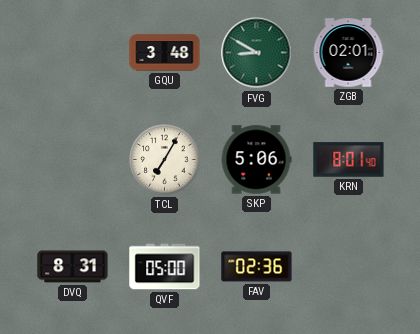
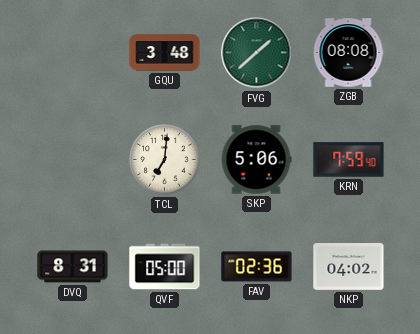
FVG: 8:50 -> 1:38 (257, 53)
ZGB: 02:01 -> 08:08 (348, 53)
TCL: 7:05 -> 7:01 (165, 160)
KRN: 8:01 -> 7:59 (349, 160)
NKP: none -> 04:02 (349, 267)
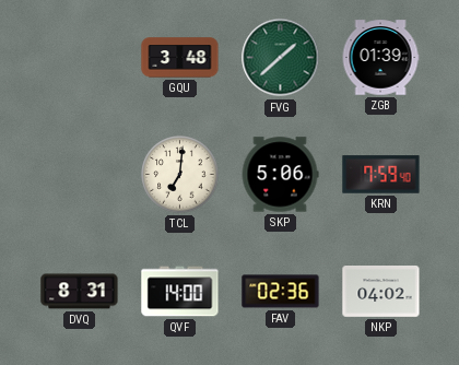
ZGB: 08:08 -> 01:39 (380, 58)
QVF: 05:00 -> 14:00 (180, 292)
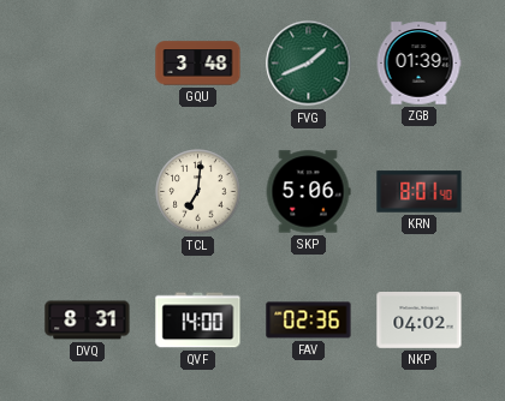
FVG: 1:38 -> 1:41 (309, 64)
KRN: 7:59 -> 8:01 (420, 192)
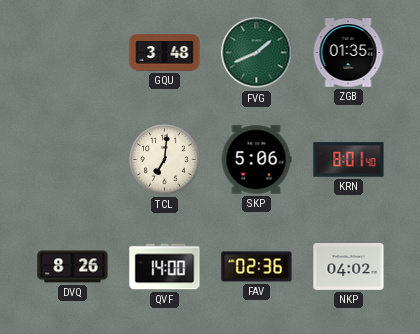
ZGB: 01:39 -> 01:35 (348, 53)
DVQ: 8:31 -> 8:26 (73, 267)
